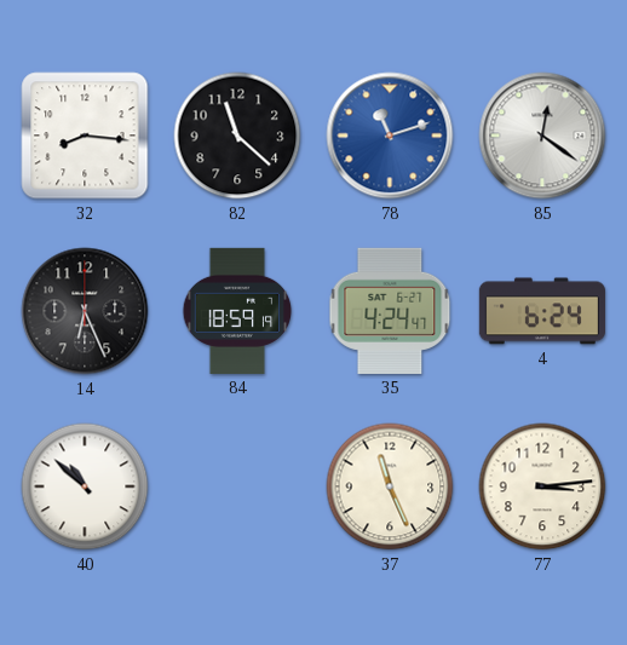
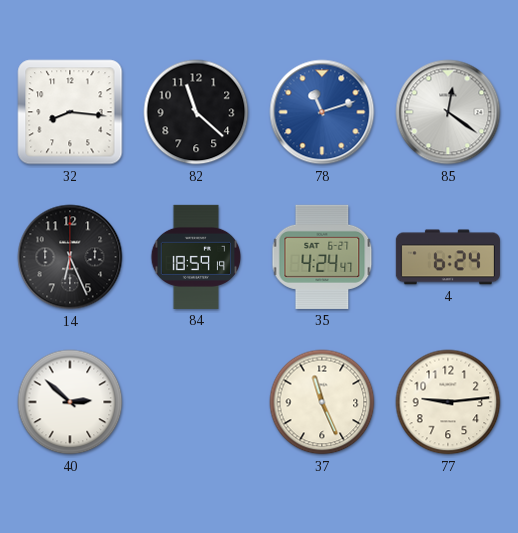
40: 10:52 -> 2:52 (70, 402)
77: 3:14 -> 9:14 (448, 402)
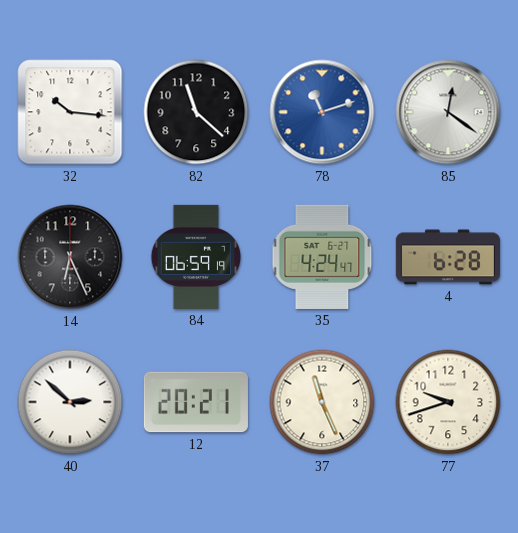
32: 8:16 -> 10:16 (70, 112)
84: 18:59 -> 06:59 (196, 257)
4: 6:24 -> 6:28 (448, 257)
12: none -> 20:21 (196, 402)
77: 9:14 -> 9:42 (448, 402)
